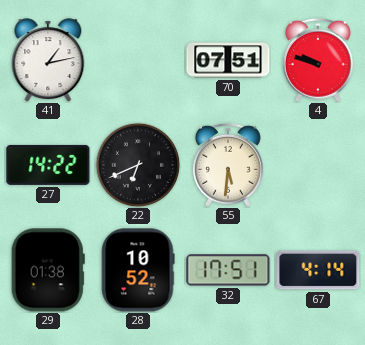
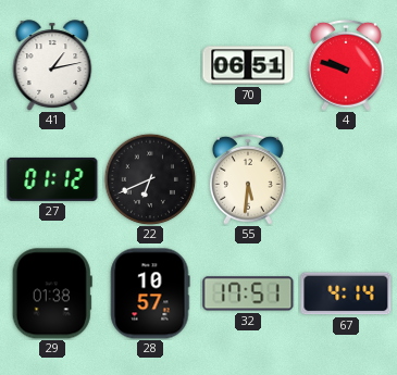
70: 07:51 -> 06:51 (248, 65)
27: 14:22 -> 01:12 (52, 179)
28: 10:52 -> 10:57 (150, 293)
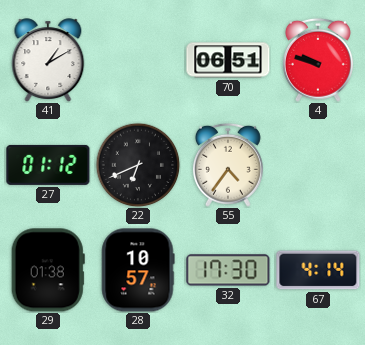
41: 1:13 -> 1:10 (48, 60)
55: 5:31 -> 4:36 (228, 165)
32: 17:51 -> 17:30 (228, 270)
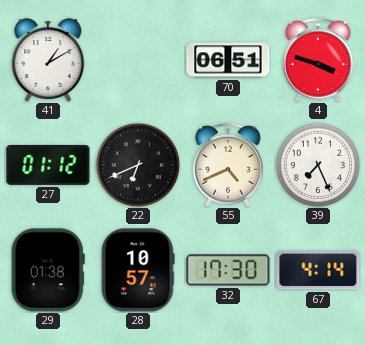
4: 9:48 -> 3:48 (318, 60)
55: 4:36 -> 4:41 (228, 165)
39: none -> 7:26 (318, 165)
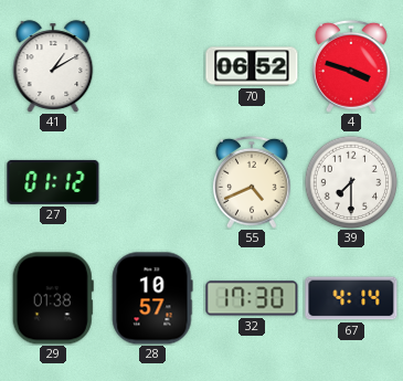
70: 06:51 -> 06:52 (252, 66)
22: 6:41 -> none (138, 165)
39: 7:26 -> 7:30 (351, 182)
